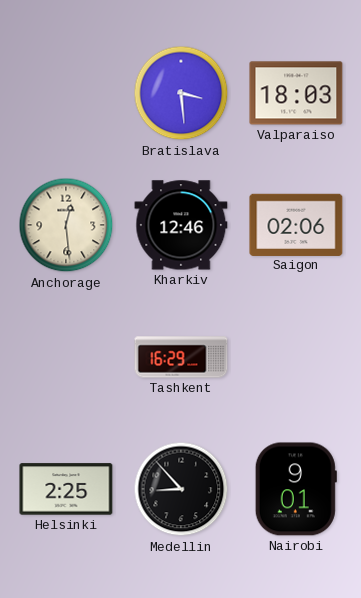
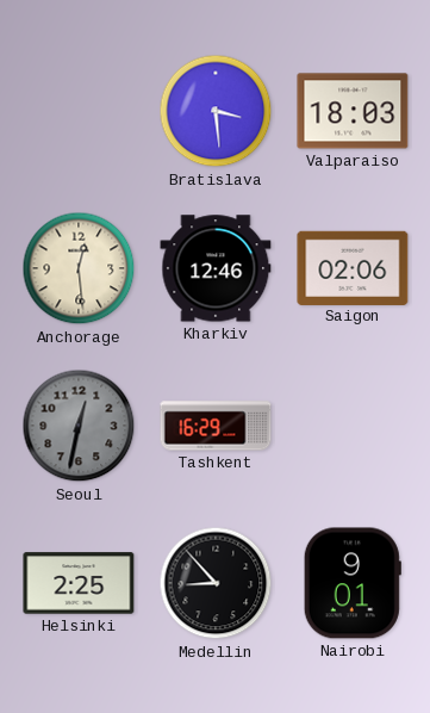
Seoul: none -> 12:32 (79, 426)
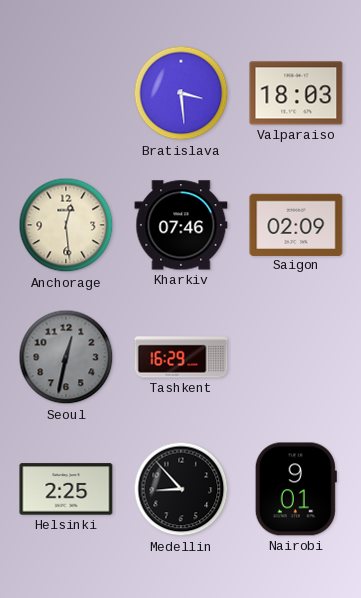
Kharkiv: 12:46 -> 07:46 (181, 225)
Saigon: 02:06 -> 02:09 (296, 224)
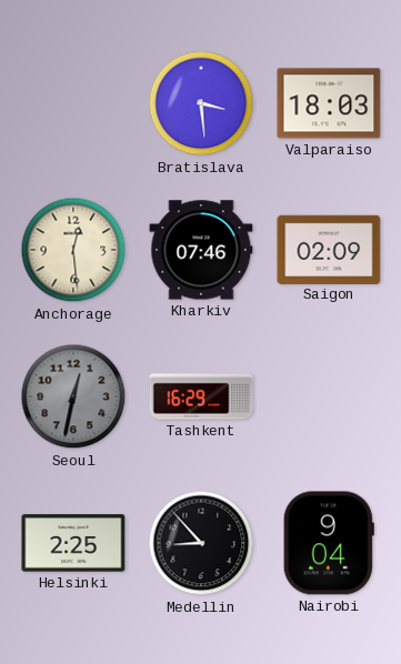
Nairobi: 9:01 -> 9:04 (329, 543)
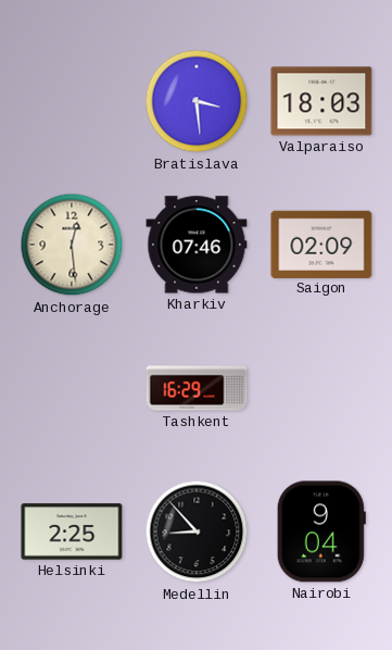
Seoul: 12:32 -> none (73, 396)
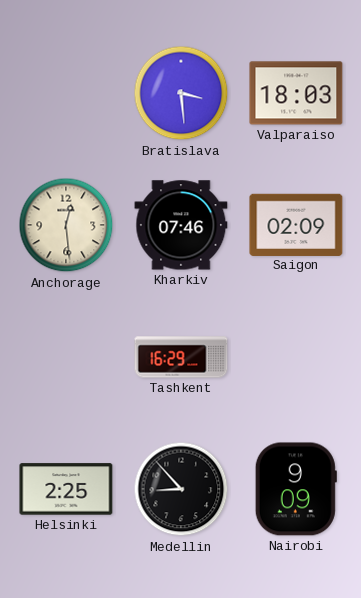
Nairobi: 9:04 -> 9:09 (296, 489)
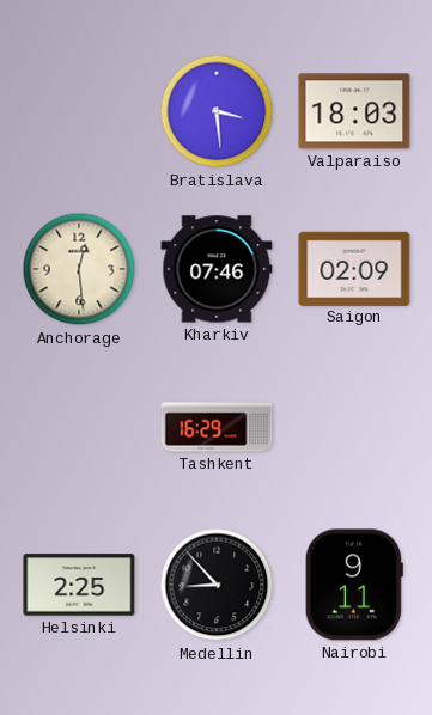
Nairobi: 9:09 -> 9:11 (354, 585)
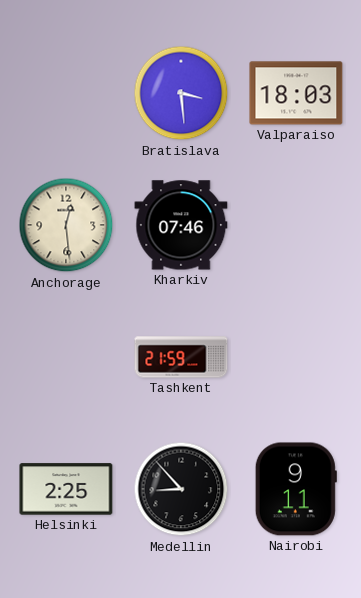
Saigon: 02:09 -> none (354, 268)
Tashkent: 16:29 -> 21:59 (181, 357)
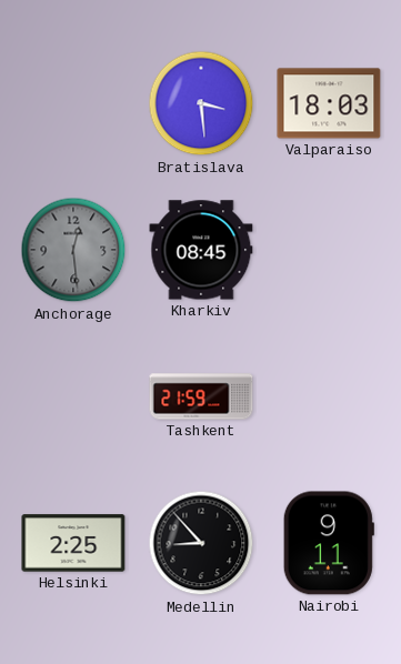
Anchorage dial: cream -> grey (73, 250)
Kharkiv: 07:46 -> 08:45 (201, 250)
